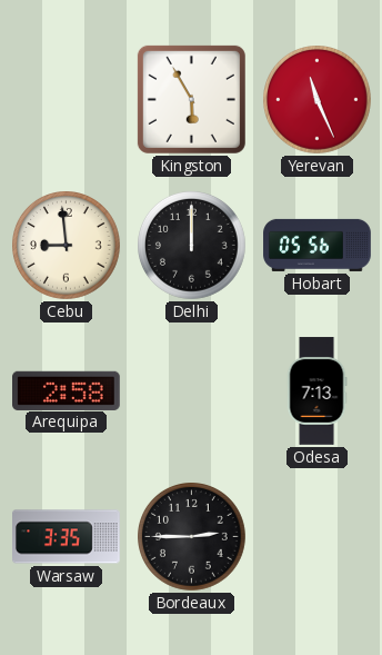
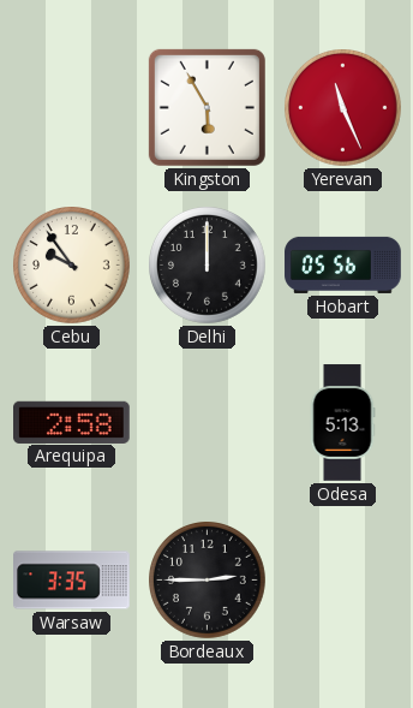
Cebu: 8:59 -> 9:54 (72, 266)
Odesa: 7:13 -> 5:13 (342, 423)
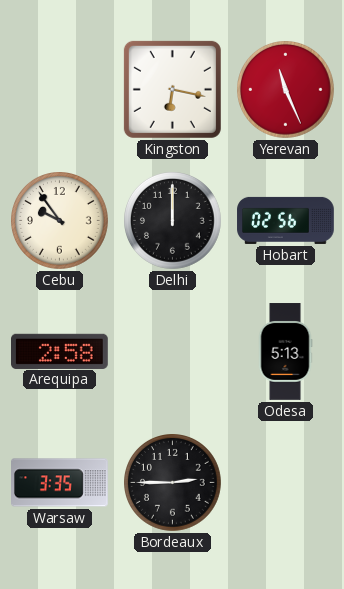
Kingston: 5:55 -> 6:17 (172, 89)
Hobart: 05:56 -> 02:56 (286, 220)
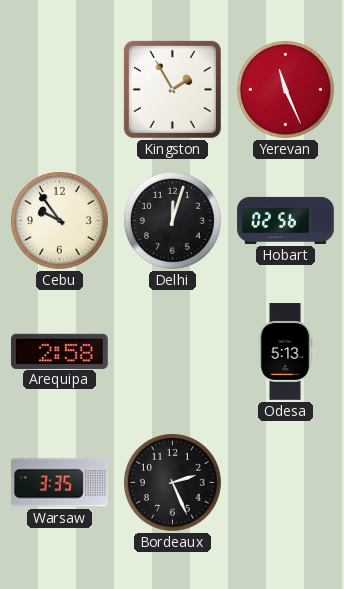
Kingston: 6:17 -> 1:55 (172, 89)
Delhi: 12:00 -> 12:03 (173, 221)
Bordeaux: 2:45 -> 2:26 (173, 483)
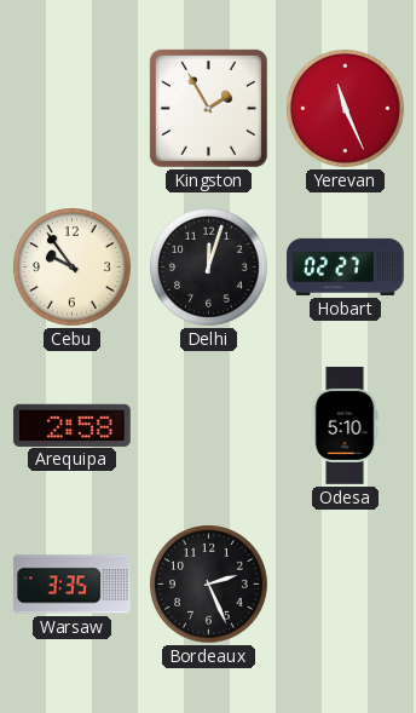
Hobart: 02:56 -> 02:27 (346, 266)
Odesa: 5:13 -> 5:10 (345, 426)
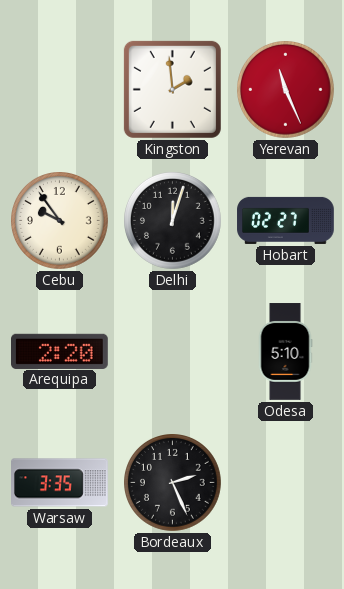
Kingston: 1:55 -> 1:59 (172, 89)
Arequipa: 2:58 -> 2:20 (60, 351)
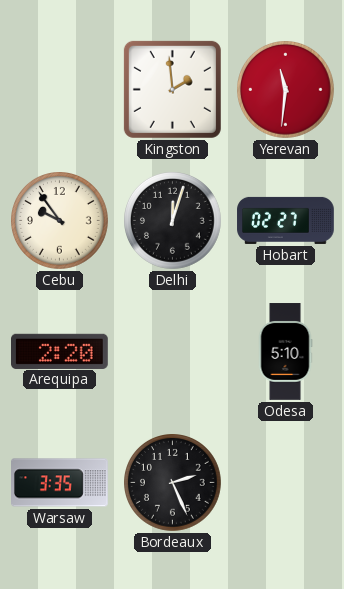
Yerevan: 11:26 -> 11:31 (286, 90)
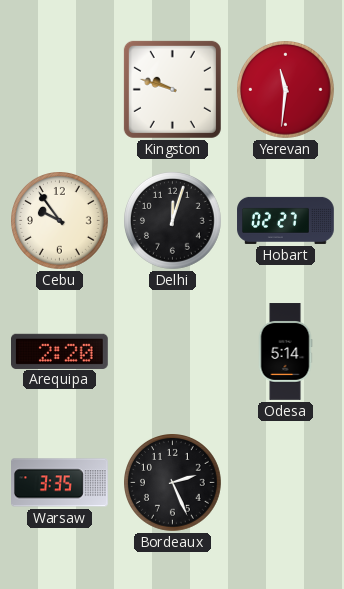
Kingston: 1:59 -> 9:48 (172, 89)
Odesa: 5:10 -> 5:14 (285, 352)
